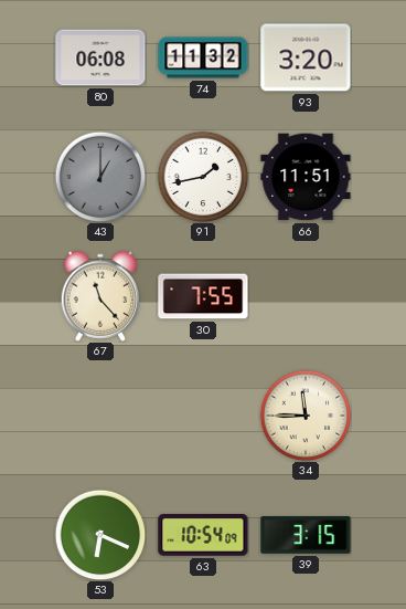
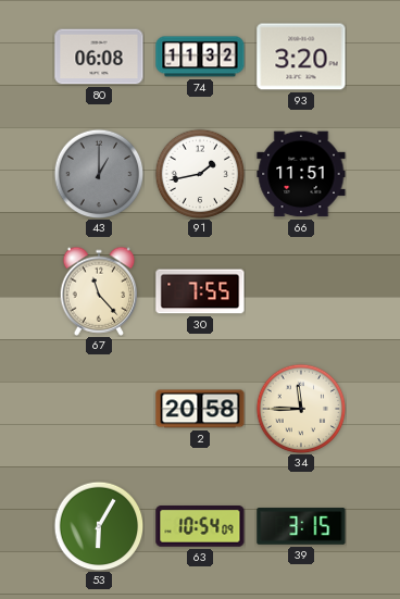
2: none -> 20:58 (200, 409)
53: 6:19 -> 6:05 (99, 526)
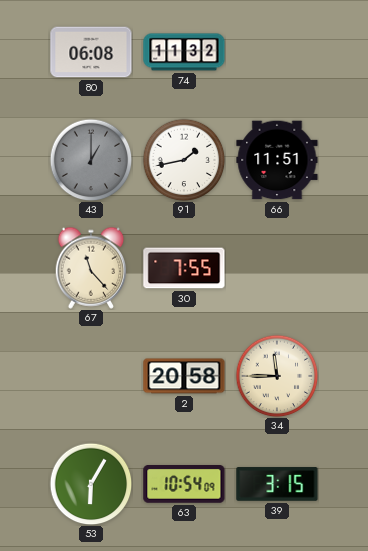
93: 3:20 -> none (301, 57)
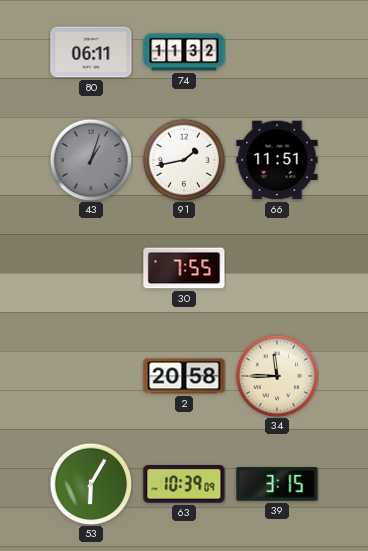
80: 06:08 -> 06:11 (91, 52)
43: 1:00 -> 1:03 (91, 160)
67: 11:23 -> none (91, 268)
63: 10:54 -> 10:39 (184, 485)
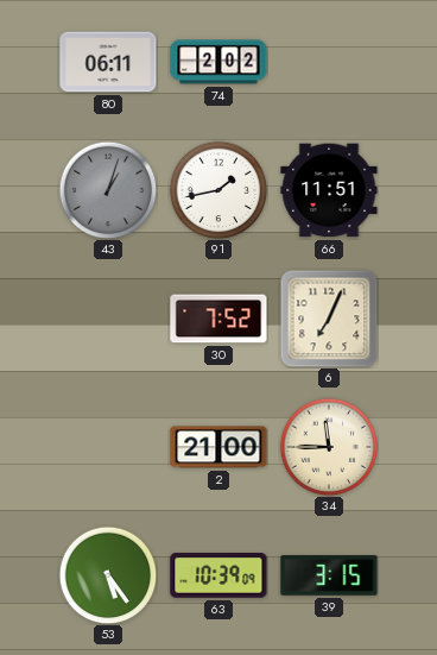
74: 11:32 -> 2:02 (218, 62)
30: 7:55 -> 7:52 (218, 319)
6: none -> 7:04 (329, 319)
2: 20:58 -> 21:00 (218, 447)
53: 6:05 -> 5:24 (108, 575)
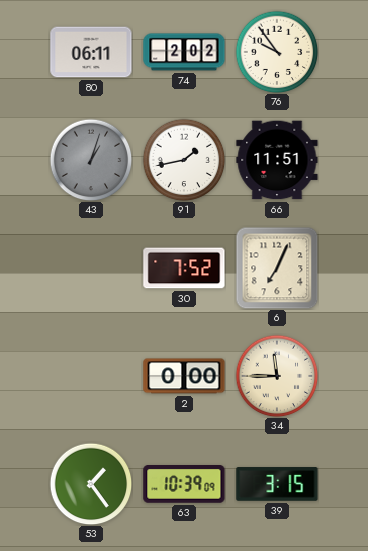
76: none -> 9:54 (277, 52)
2: 21:00 -> 0:00 (184, 376)
53: 5:24 -> 1:24 (91, 484)
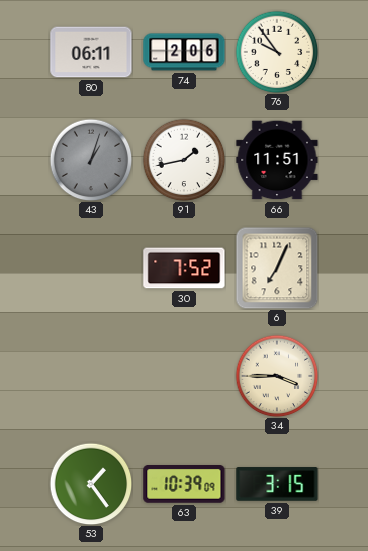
74: 2:02 -> 2:06 (184, 52)
2: 0:00 -> none (184, 376)
34: 11:45 -> 3:45 (277, 376)
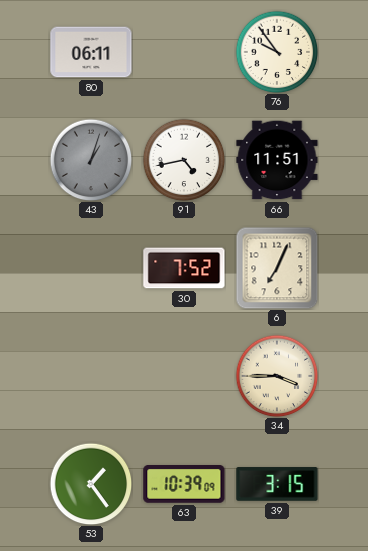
74: 2:06 -> none (184, 52)
91: 1:43 -> 4:43 (184, 160)
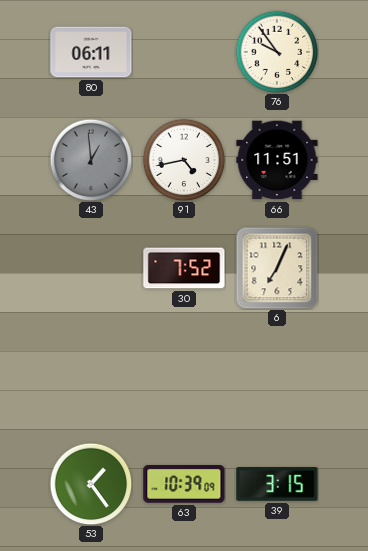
43: 1:03 -> 12:59 (91, 160)
34: 3:45 -> none (277, 376)
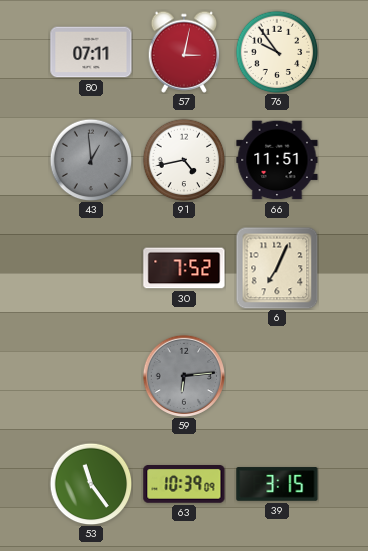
80: 06:11 -> 07:11 (91, 52)
57: none -> 3:02 (184, 52)
59: none -> 6:14 (184, 376)
53: 1:24 -> 11:24 (91, 484)
